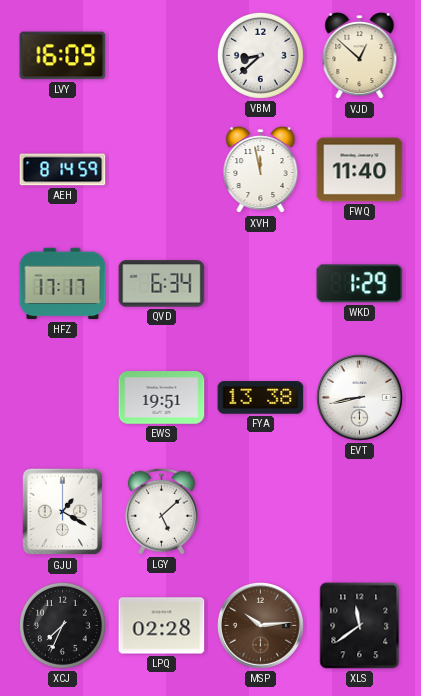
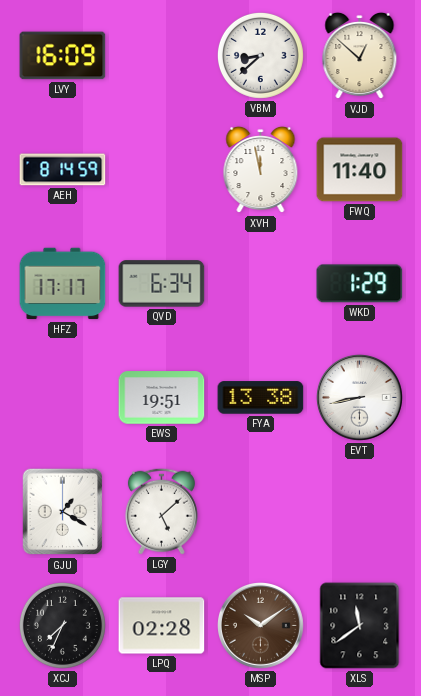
MSP: 10:14 -> 10:09 (261, 626)
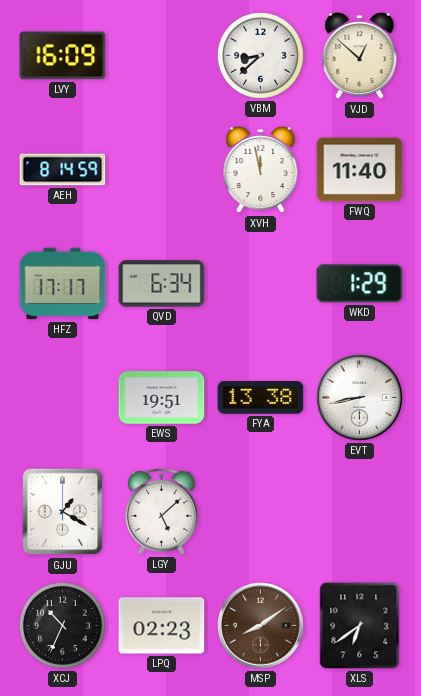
XCJ: 7:34 -> 10:34 (62, 625)
LPQ: 02:28 -> 02:23 (162, 626)
MSP: 10:09 -> 8:09 (261, 626)
XLS: 11:39 -> 6:39 (360, 626)
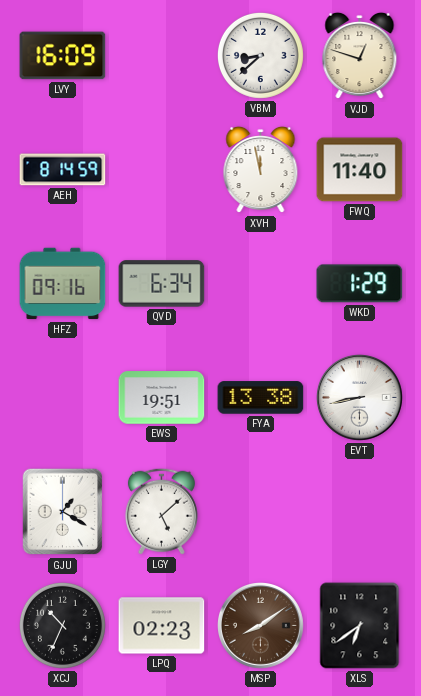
VJD: 12:52 -> 12:48 (360, 56)
HFZ: 17:17 -> 09:16 (63, 284)
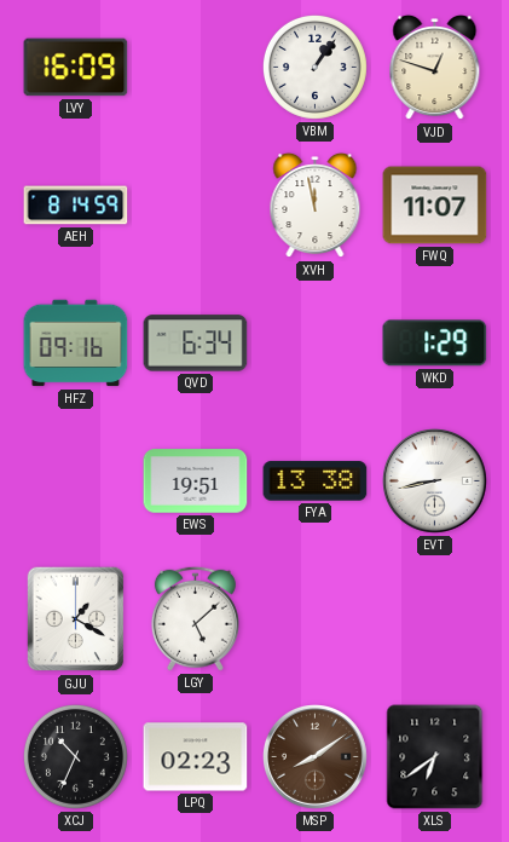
VBM: 8:38 -> 1:06 (314, 67)
FWQ: 11:40 -> 11:07 (435, 206)
